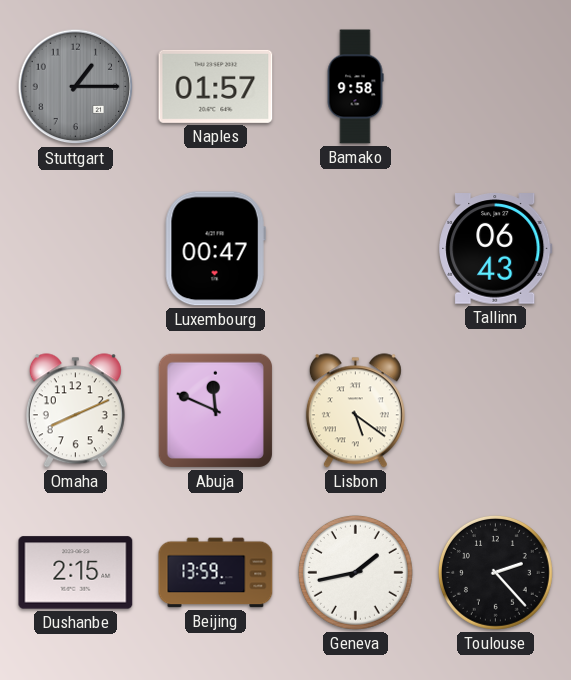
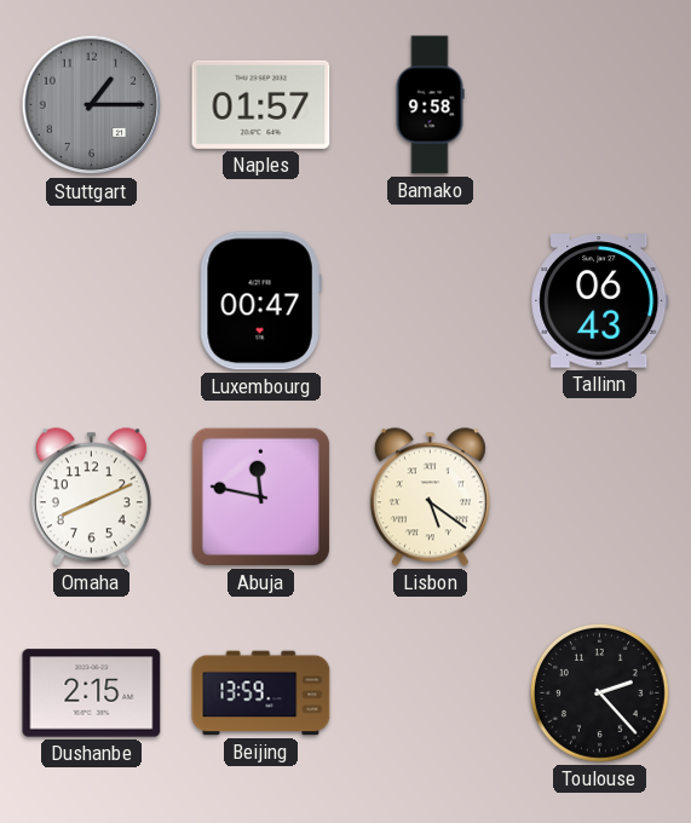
Abuja: 11:49 -> 11:47 (260, 496)
Geneva: 1:43 -> none (355, 572)
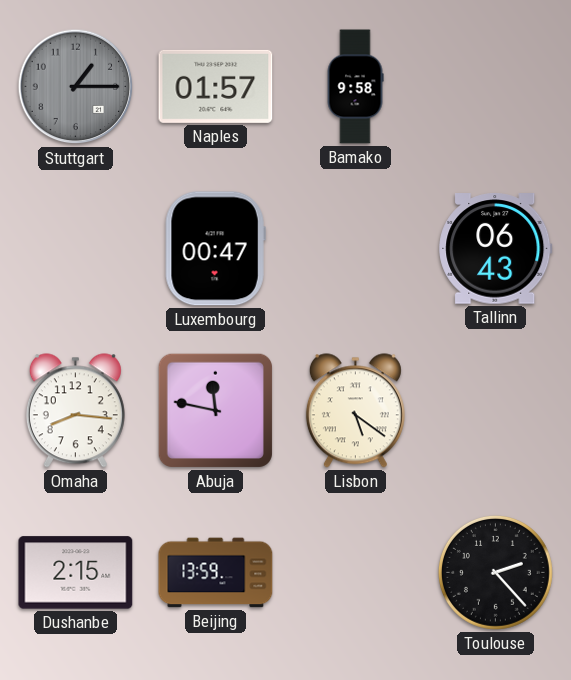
Omaha: 8:11 -> 8:16 (75, 411)
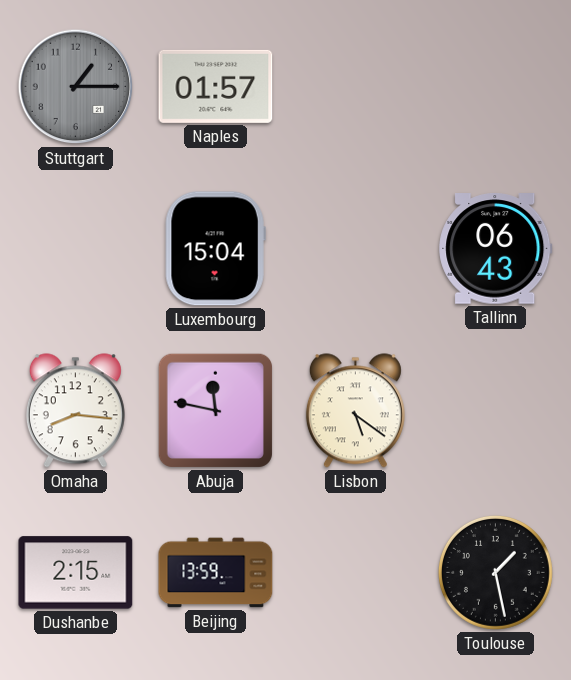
Bamako: 9:58 -> none (355, 87)
Luxembourg: 00:47 -> 15:04 (215, 249)
Toulouse: 2:23 -> 1:28 (495, 572)
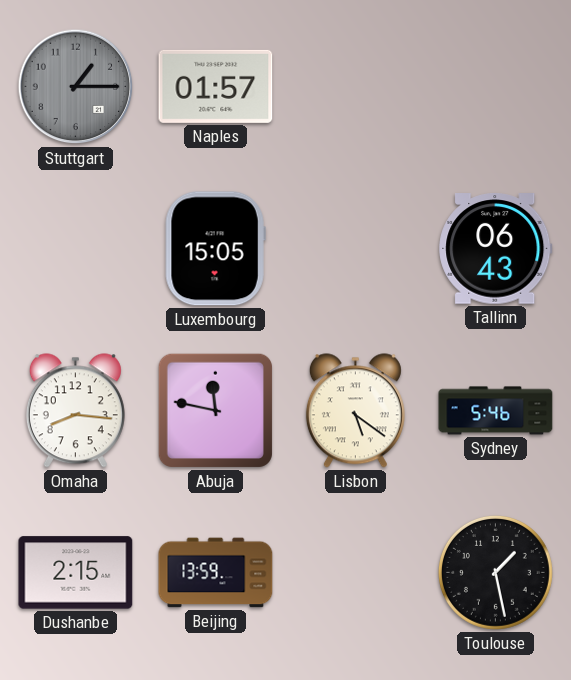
Luxembourg: 15:04 -> 15:05 (215, 249)
Sydney: none -> 5:46 (496, 411)
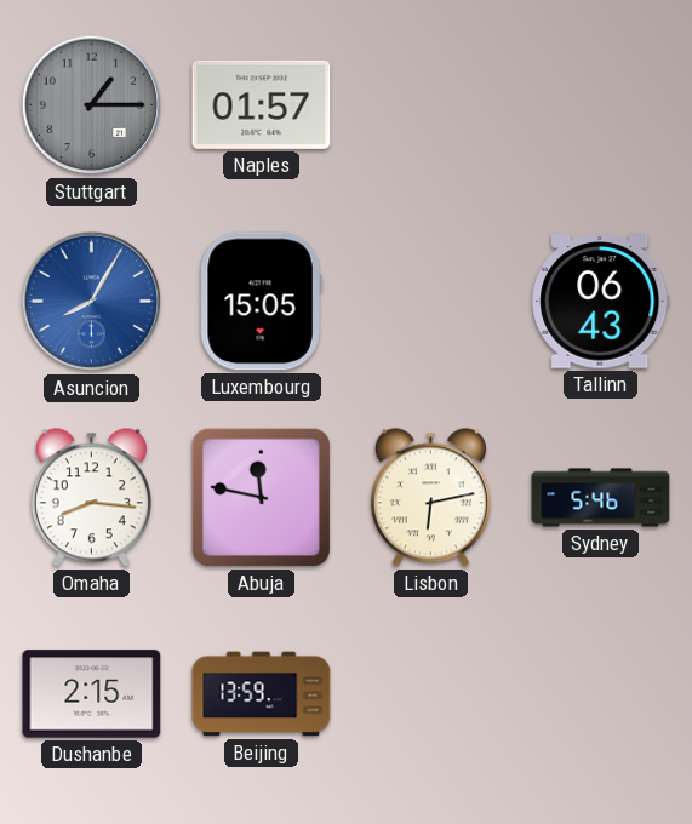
Asuncion: none -> 8:05 (92, 302)
Lisbon: 5:21 -> 6:13 (430, 498)
Toulouse: 1:28 -> none (495, 572)
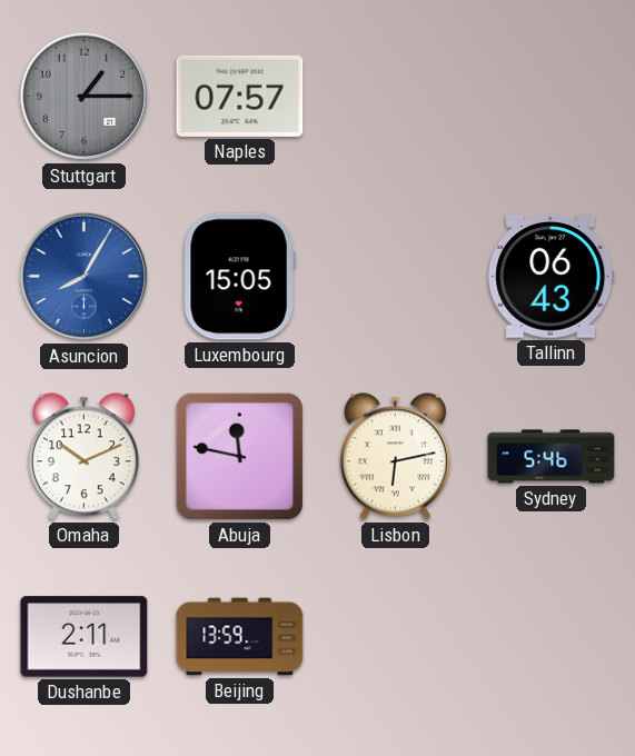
Naples: 01:57 -> 07:57 (240, 96)
Omaha: 8:16 -> 10:11 (83, 457)
Dushanbe: 2:15 -> 2:11 (85, 637)
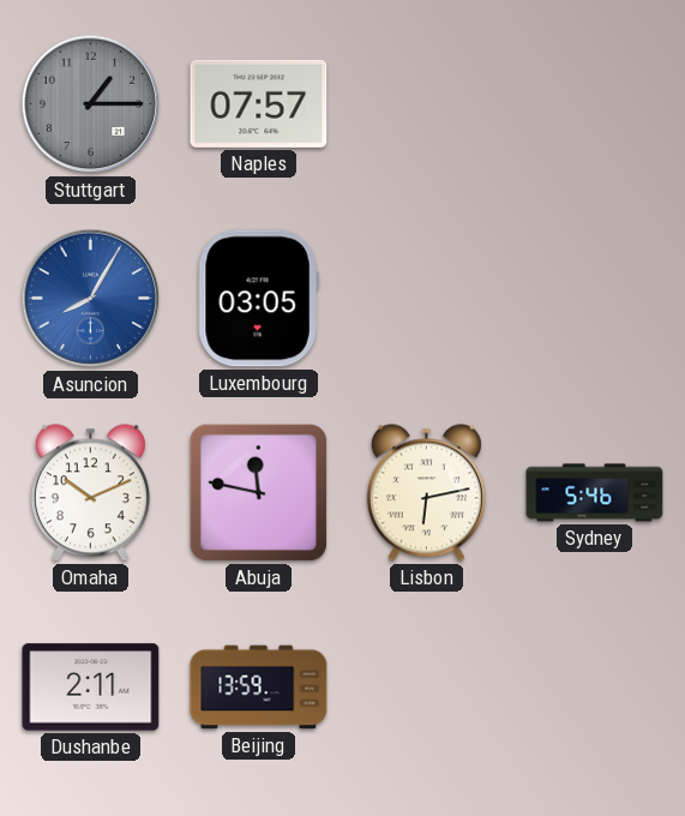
Luxembourg: 15:05 -> 03:05 (258, 299)
Tallinn: 06:43 -> none (552, 277)
